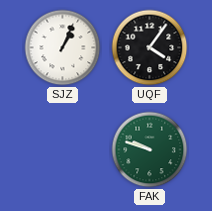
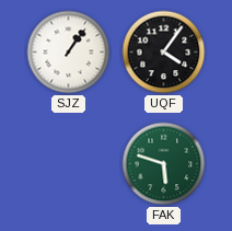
SJZ: 1:04 -> 1:06 (69, 53)
FAK: 9:48 -> 5:48 (164, 164)
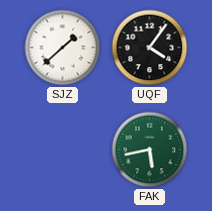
SJZ: 1:06 -> 1:38 (63, 48)
FAK: 5:48 -> 5:43 (150, 150)
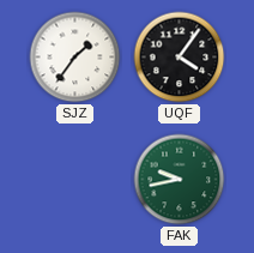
SJZ: 1:38 -> 1:36 (75, 58)
FAK: 5:43 -> 9:43 (180, 180)
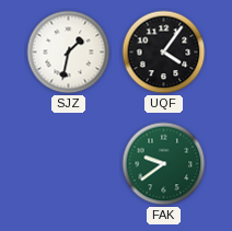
SJZ: 1:36 -> 1:32 (69, 53)
FAK: 9:43 -> 9:39 (164, 164)
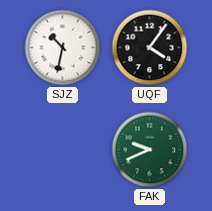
SJZ: 1:32 -> 10:32 (63, 48)
FAK: 9:39 -> 9:41 (150, 150)
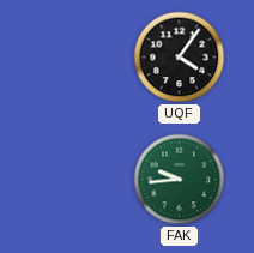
SJZ: 10:32 -> none (63, 48)
FAK: 9:41 -> 9:44 (180, 180)
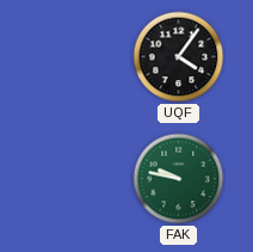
FAK: 9:44 -> 9:47 (179, 179)
